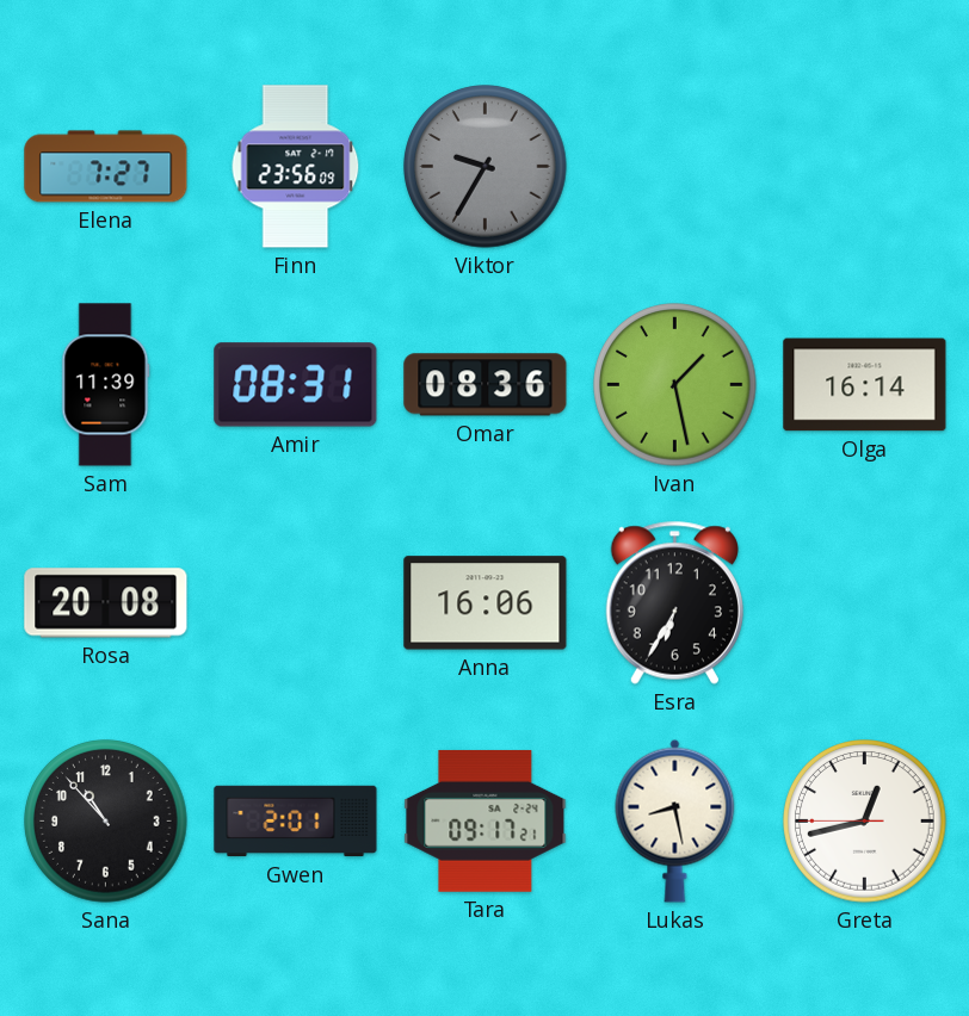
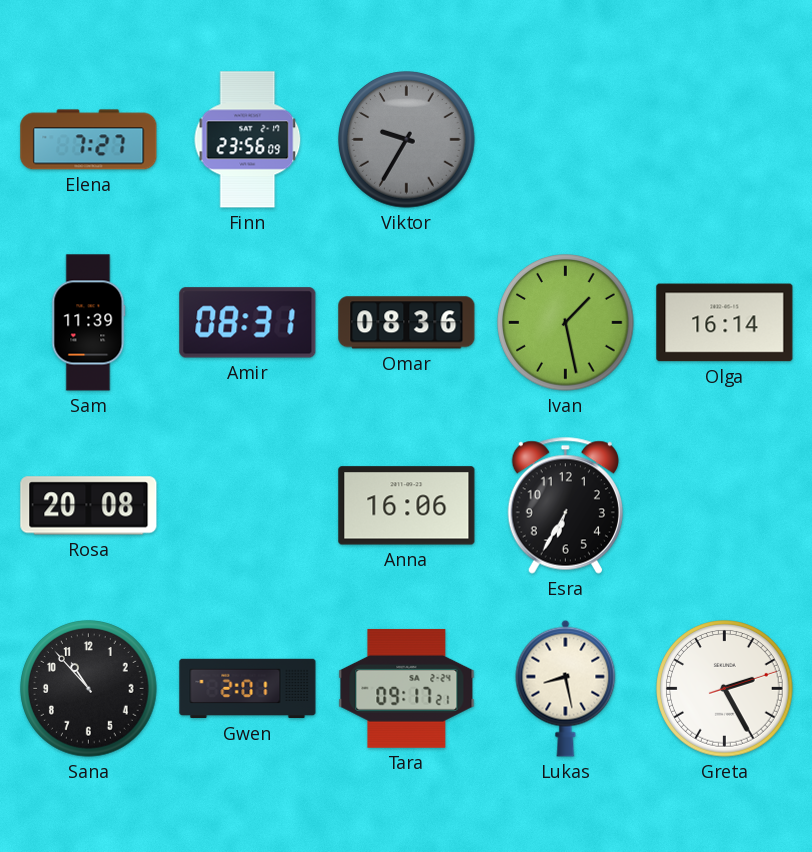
Greta: 12:42 -> 2:25 (725, 689)
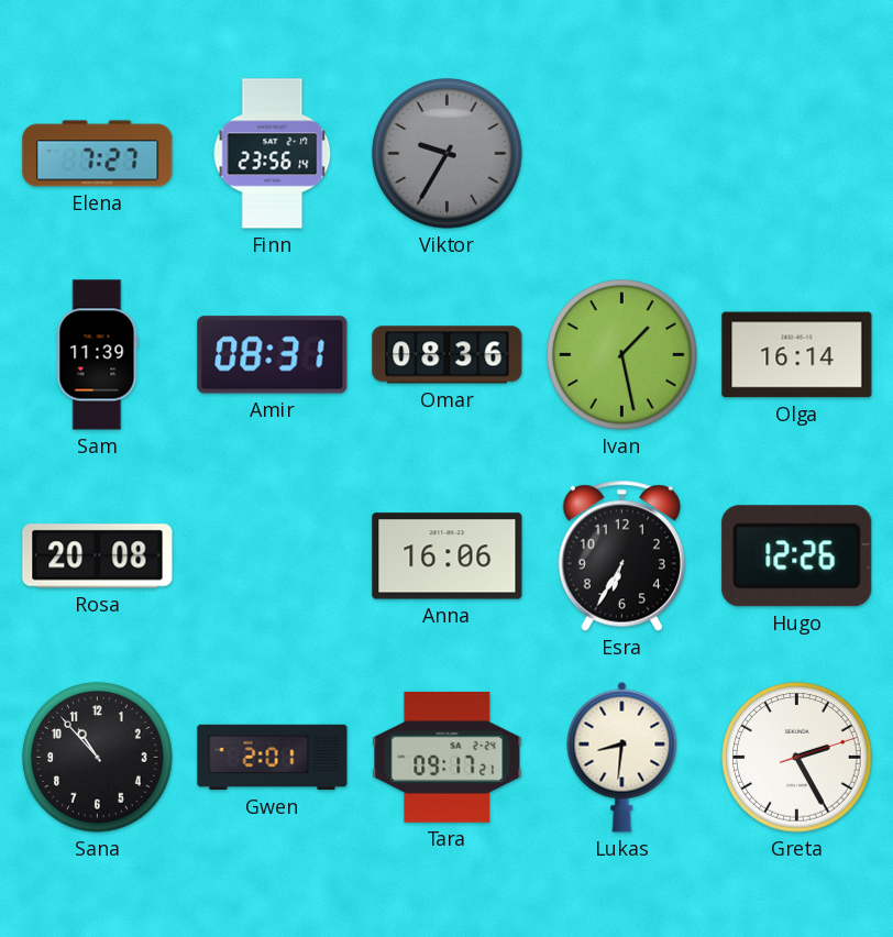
Finn: 23:56:09 -> 23:56:14 (273, 154)
Hugo: none -> 12:26 (797, 556)
Lukas: 8:28 -> 8:31 (622, 757)
